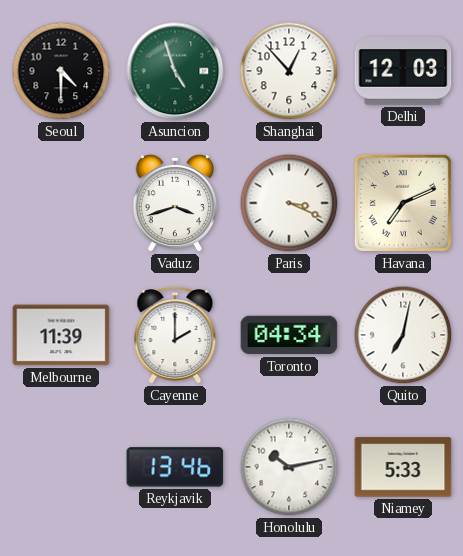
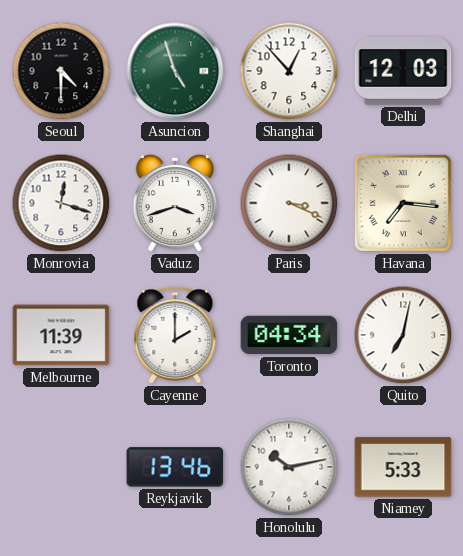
Monrovia: none -> 12:18 (61, 203)
Havana: 7:11 -> 7:16 (403, 203)
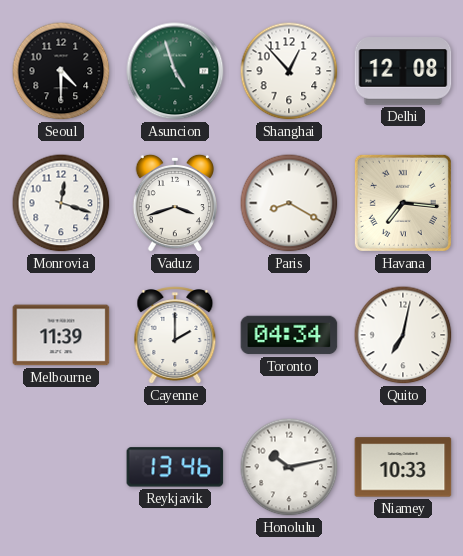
Delhi: 12:03 -> 12:08 (403, 71)
Paris: 3:19 -> 8:20 (289, 203)
Niamey: 5:33 -> 10:33 (403, 467)
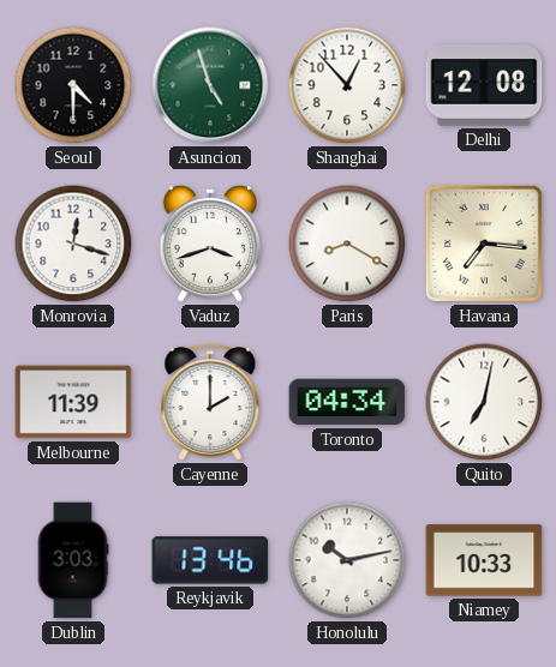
Dublin: none -> 3:03 (73, 560)
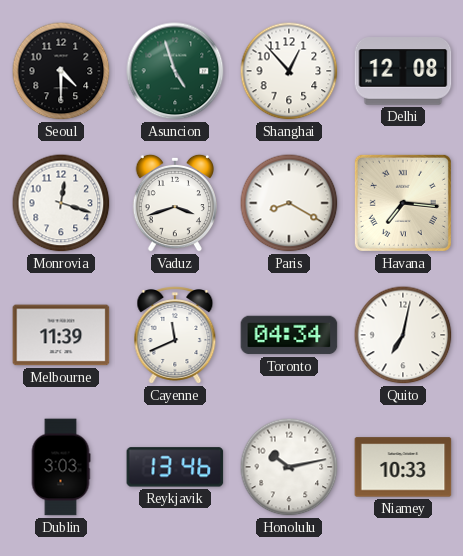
Cayenne: 2:00 -> 11:41 (175, 336)
